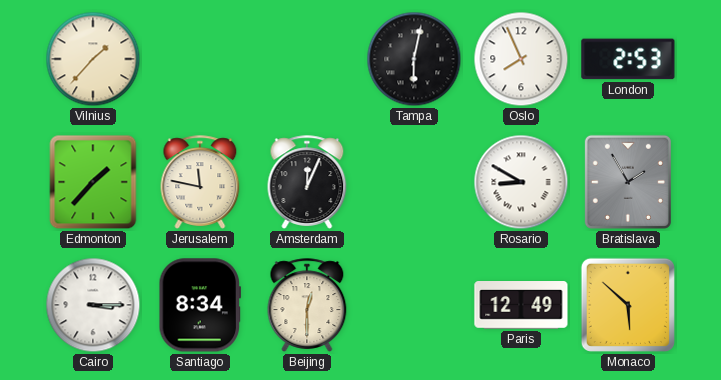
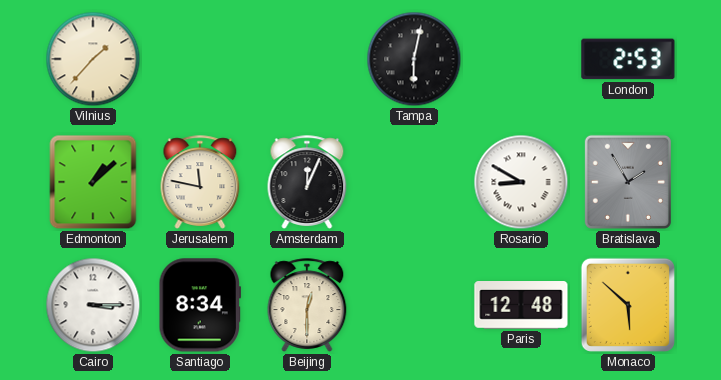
Oslo: 7:56 -> none (521, 59)
Edmonton: 1:37 -> 1:08 (93, 182)
Paris: 12:49 -> 12:48 (521, 306)
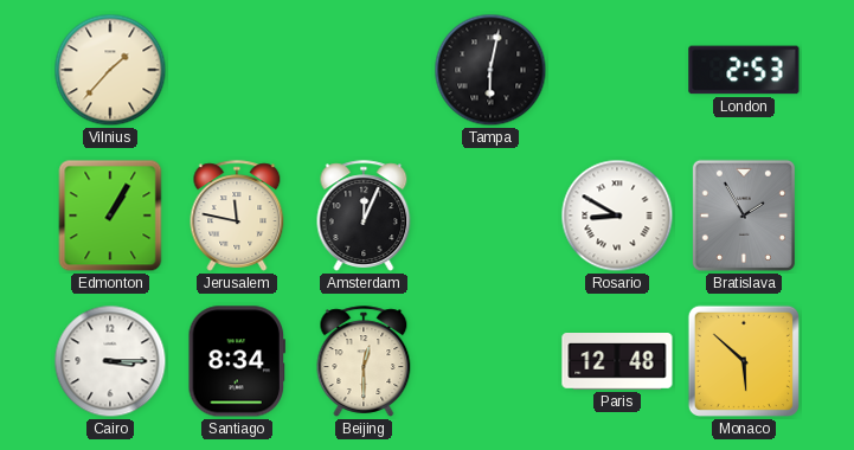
Edmonton: 1:08 -> 1:05 (110, 216)
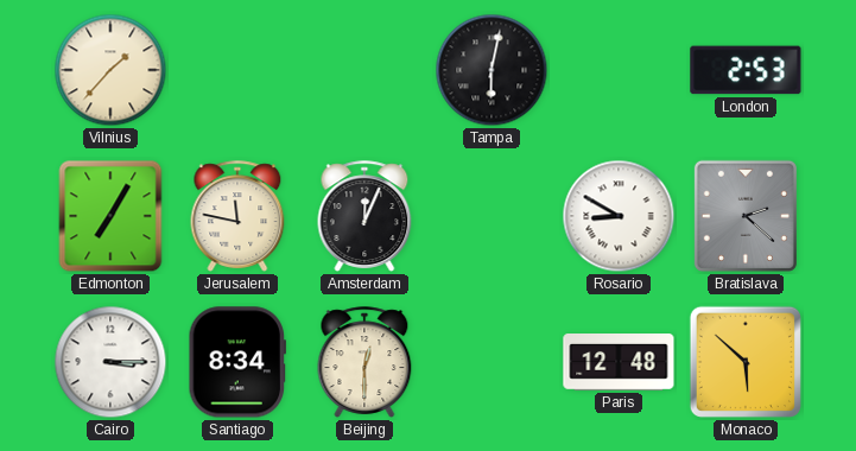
Edmonton: 1:05 -> 7:05 (110, 216)
Bratislava: 1:55 -> 2:22 (746, 216)
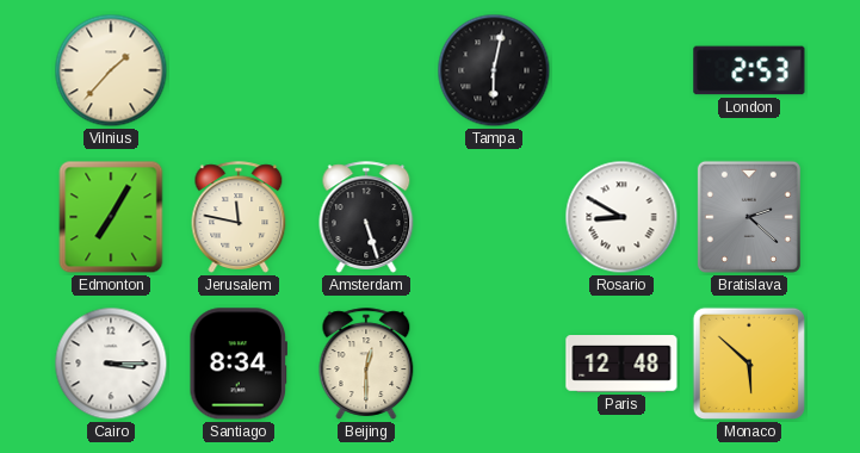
Amsterdam: 12:04 -> 5:27 (366, 217)
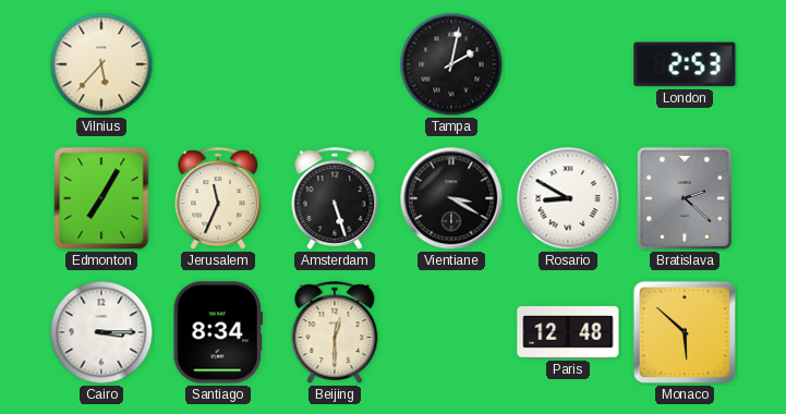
Vilnius: 1:37 -> 5:37 (101, 64)
Tampa: 6:02 -> 2:02 (451, 64)
Jerusalem: 11:47 -> 11:34 (218, 198)
Vientiane: none -> 3:20 (451, 198)
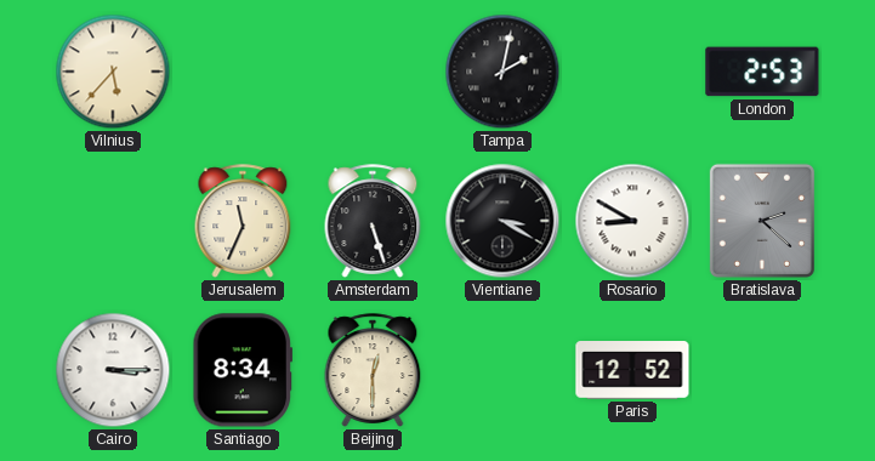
Edmonton: 7:05 -> none (101, 198)
Paris: 12:48 -> 12:52 (632, 371)
Monaco: 5:52 -> none (685, 332)
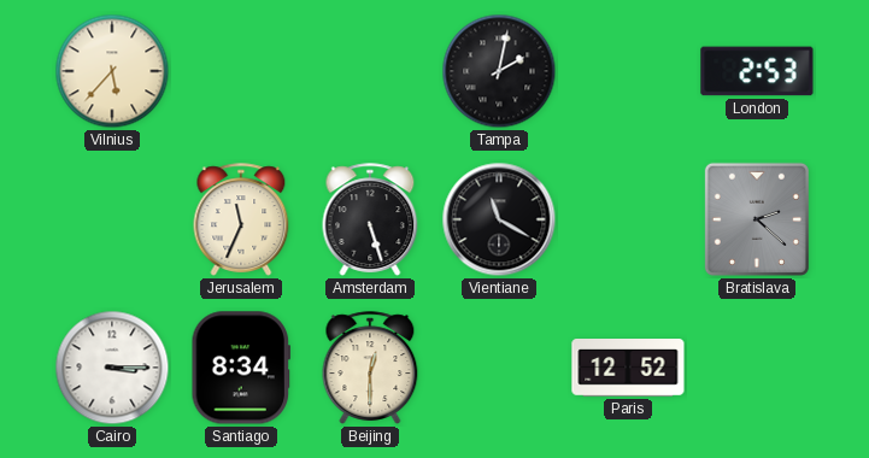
Vientiane: 3:20 -> 11:20 (499, 219)
Rosario: 8:50 -> none (632, 221)
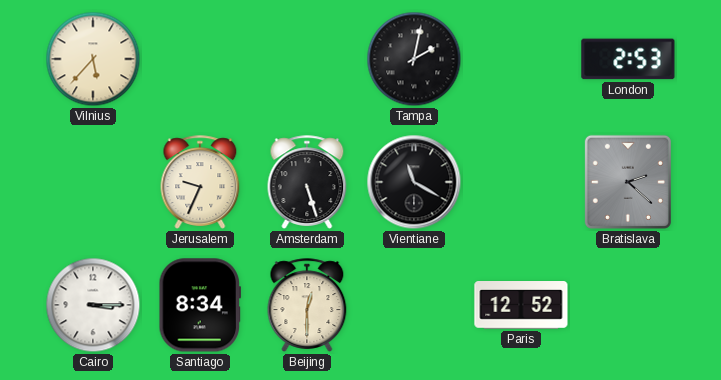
Jerusalem: 11:34 -> 9:34 (200, 182)
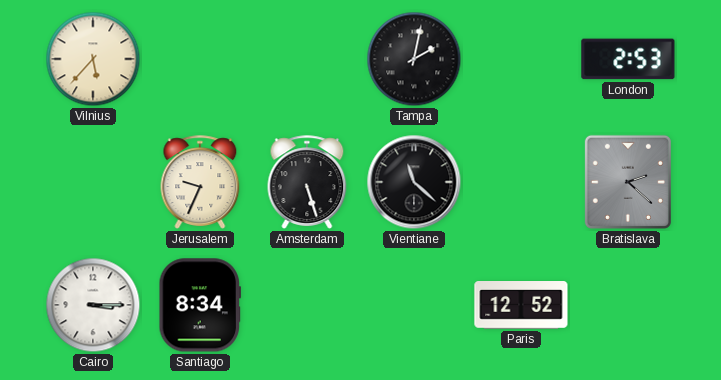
Vientiane: 11:20 -> 11:22 (414, 182)
Beijing: 12:30 -> none (307, 305)
